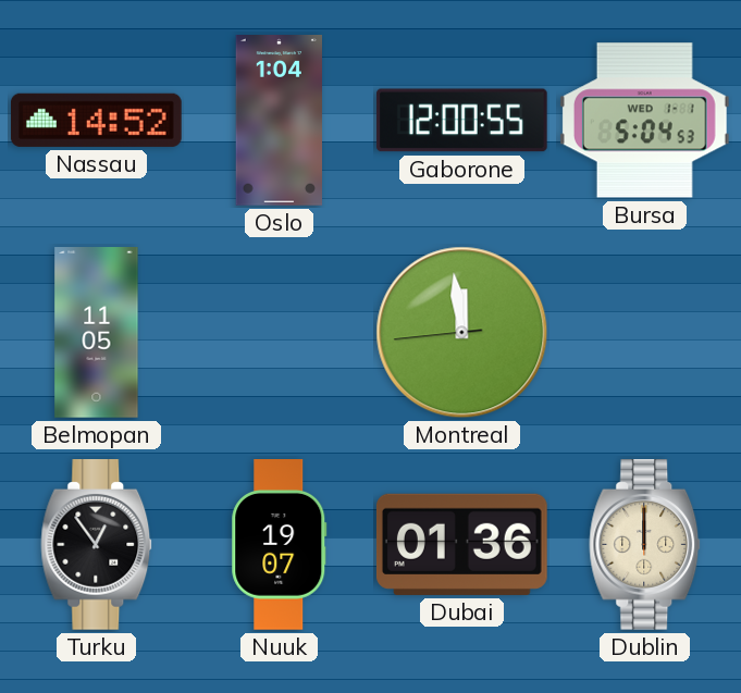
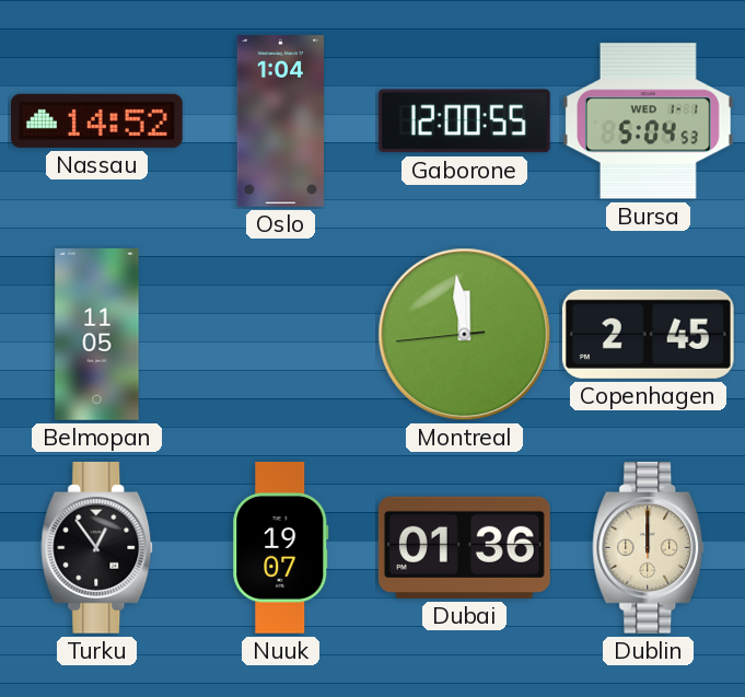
Copenhagen: none -> 2:45 (648, 334)
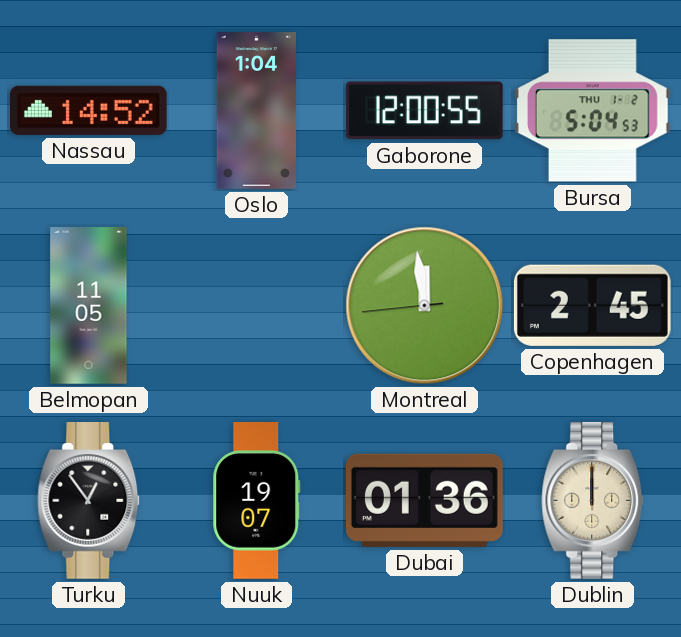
Bursa date: WED 1-1 -> THU 1-2 (592, 111)
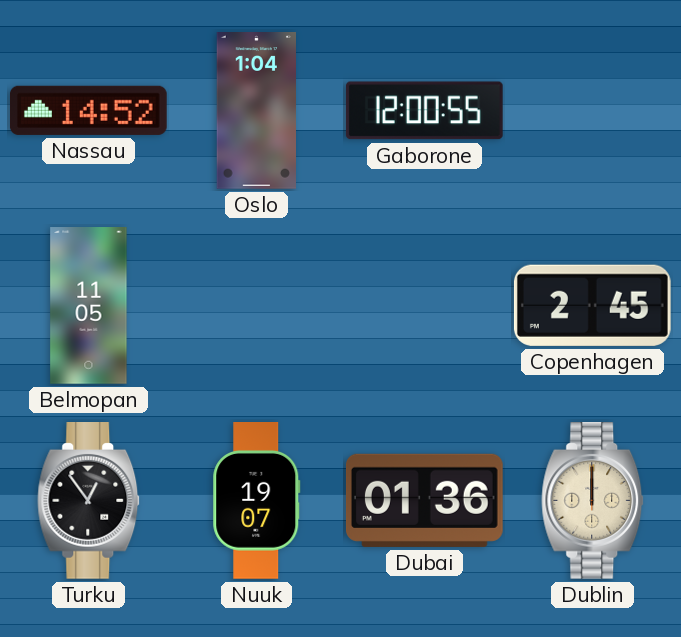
Bursa: 5:04 -> none (592, 111)
Montreal: 11:58 -> none (425, 306)
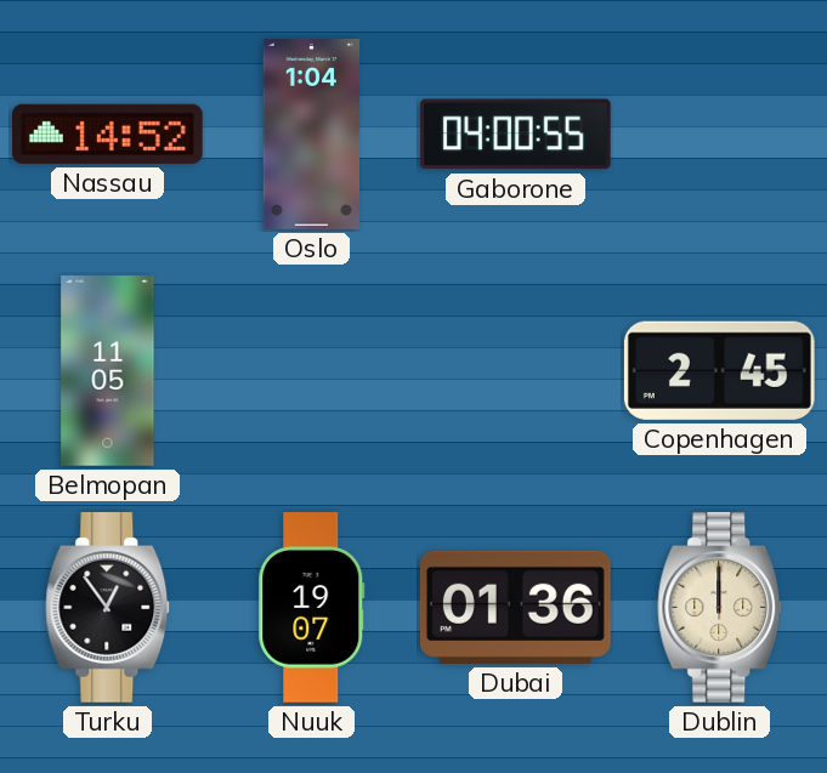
Gaborone: 12:00 -> 04:00 (515, 135)
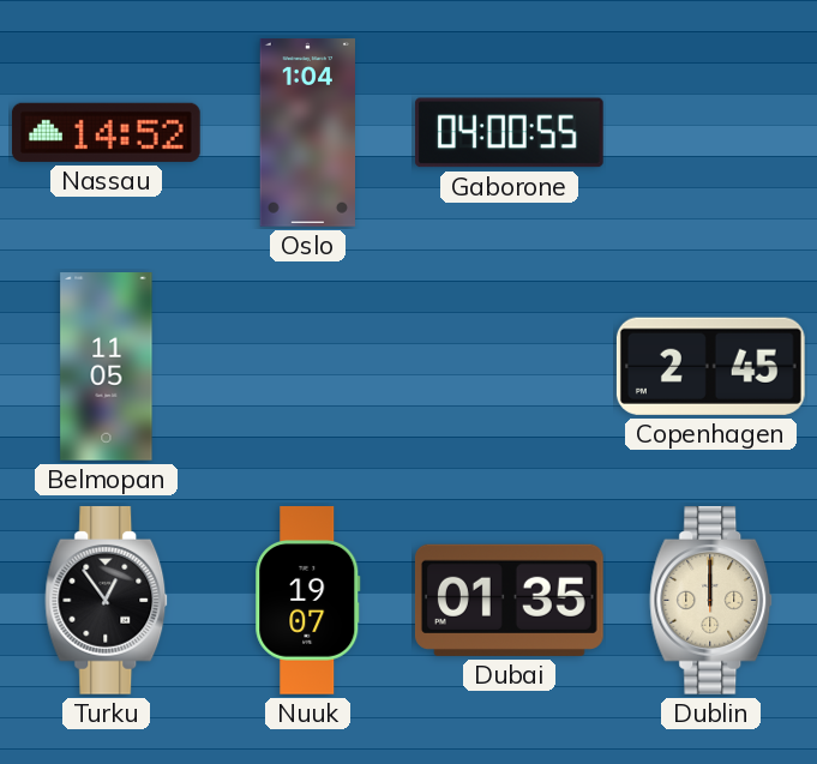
Dubai: 01:36 -> 01:35 (509, 600)
